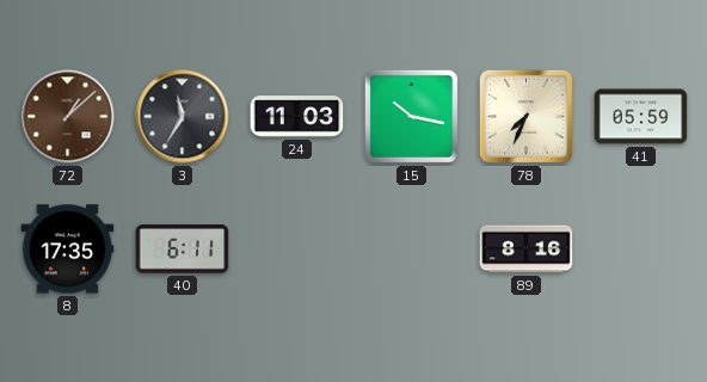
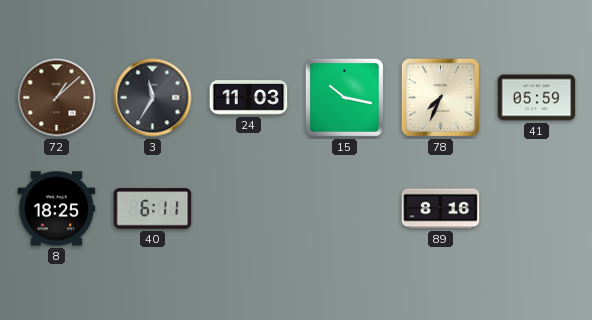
8: 17:35 -> 18:25 (57, 209)
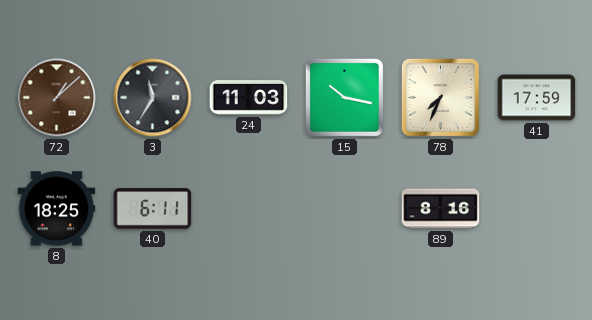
41: 05:59 -> 17:59 (537, 98)
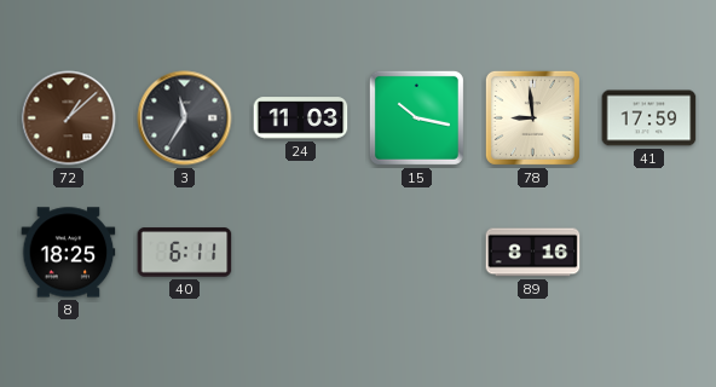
78: 7:34 -> 8:59 (532, 117)
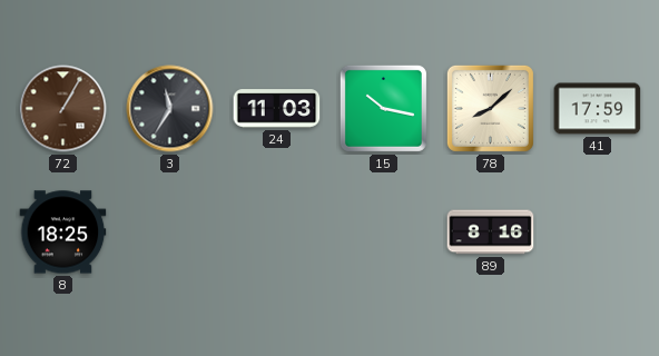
72: 1:08 -> 1:05 (63, 109)
78: 8:59 -> 8:08 (490, 108)
40: 6:11 -> none (185, 253)
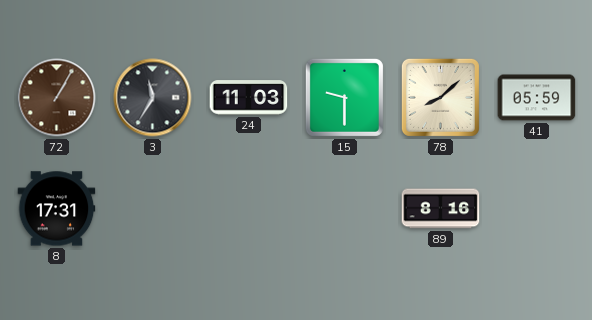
15: 10:17 -> 9:30 (344, 97)
41: 17:59 -> 05:59 (537, 98)
8: 18:25 -> 17:31 (57, 209)
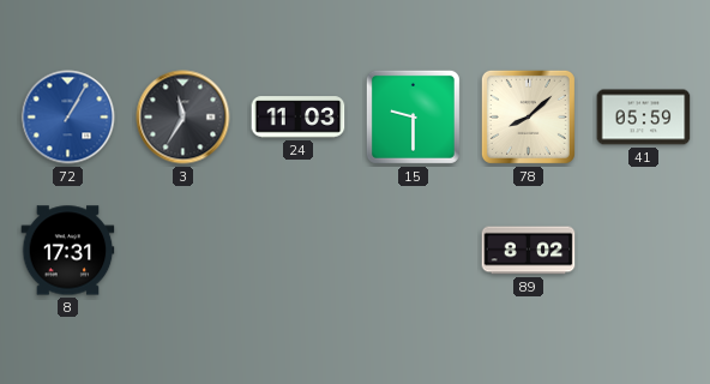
72 dial: brown -> blue (68, 118)
89: 8:16 -> 8:02 (529, 251)
